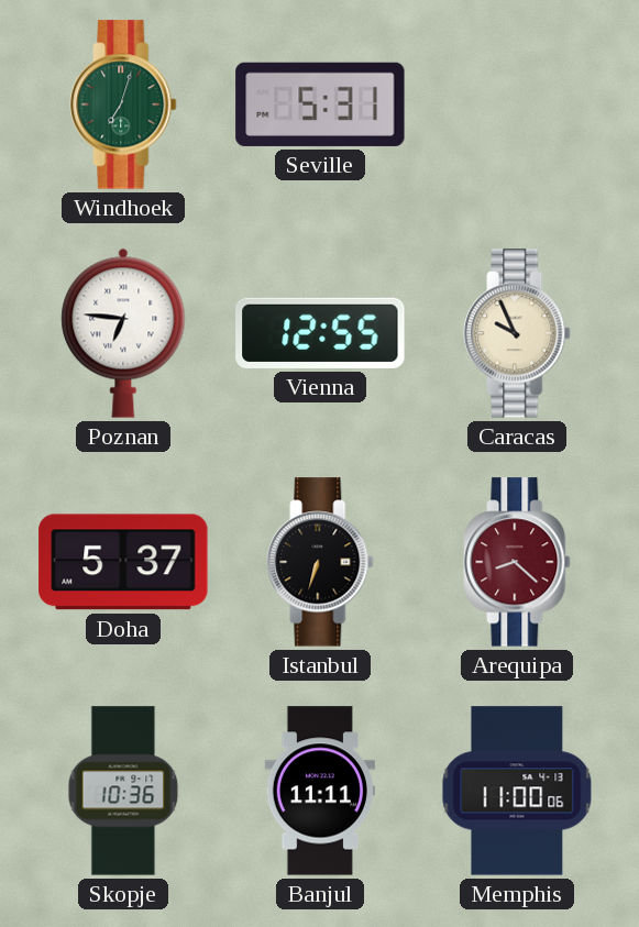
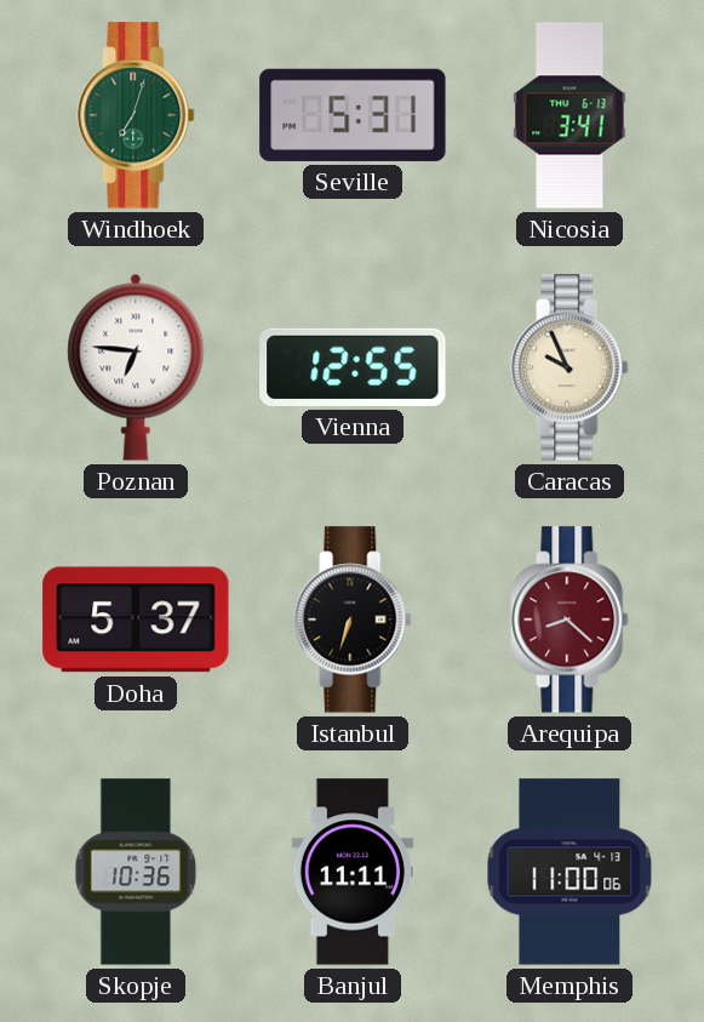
Nicosia: none -> 3:41 (570, 115)
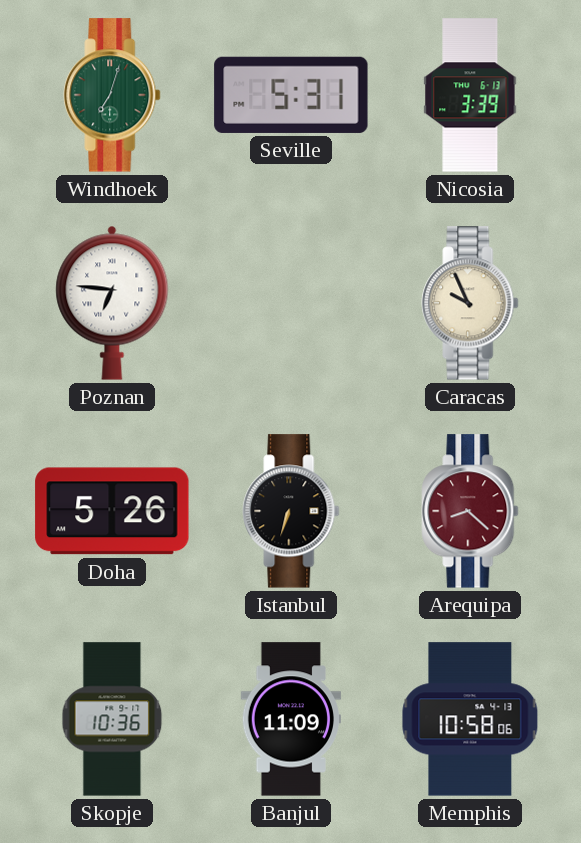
Nicosia: 3:41 -> 3:39 (470, 95)
Vienna: 12:55 -> none (353, 367)
Doha: 5:37 -> 5:26 (112, 511)
Banjul: 11:11 -> 11:09 (290, 719)
Memphis: 11:00 -> 10:58 (470, 719)
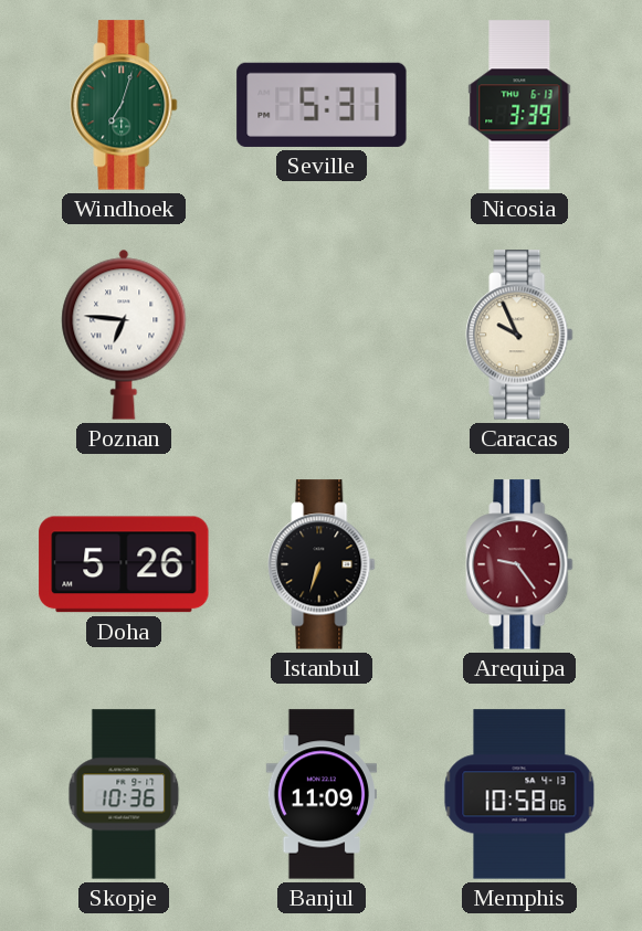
Arequipa: 8:22 -> 9:24 (519, 564)
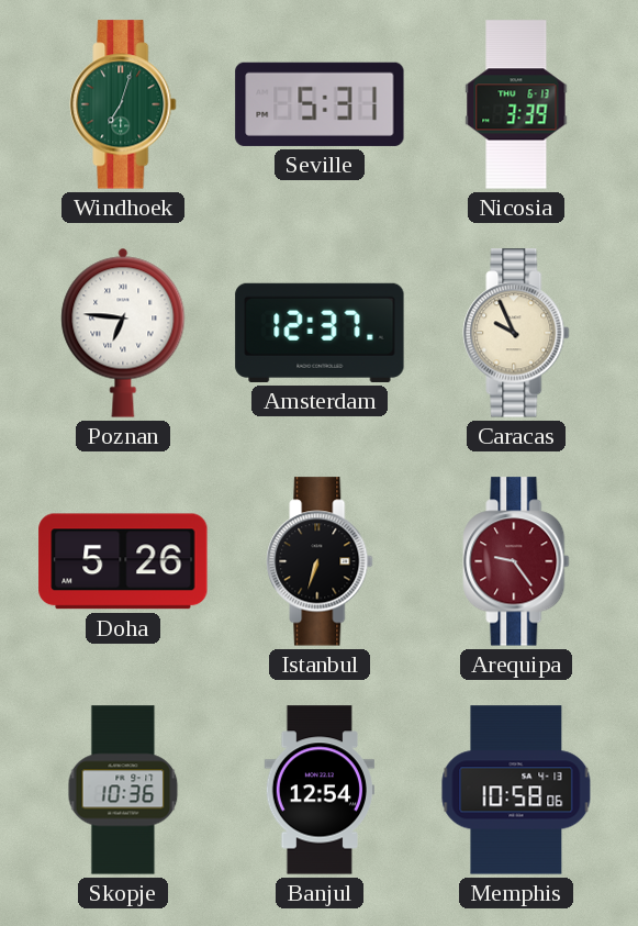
Amsterdam: none -> 12:37 (320, 333)
Banjul: 11:09 -> 12:54 (318, 790)
